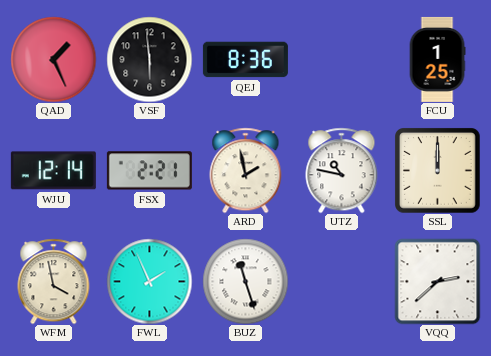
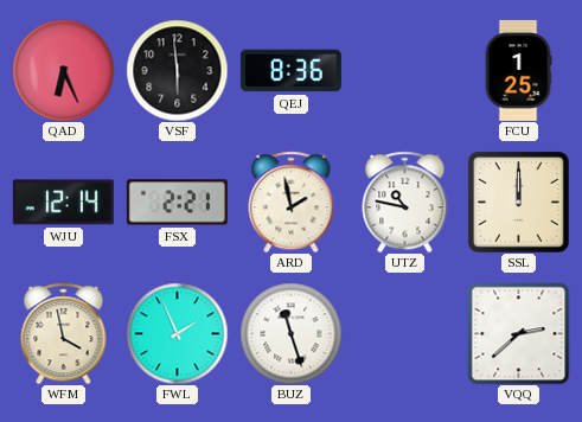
QAD: 1:26 -> 6:26 (63, 70)
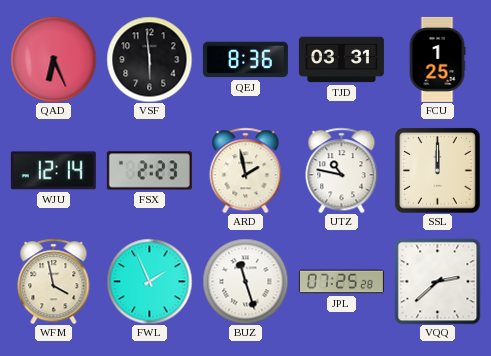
TJD: none -> 03:31 (341, 60)
FSX: 2:21 -> 2:23 (149, 171)
JPL: none -> 07:25 (341, 282)
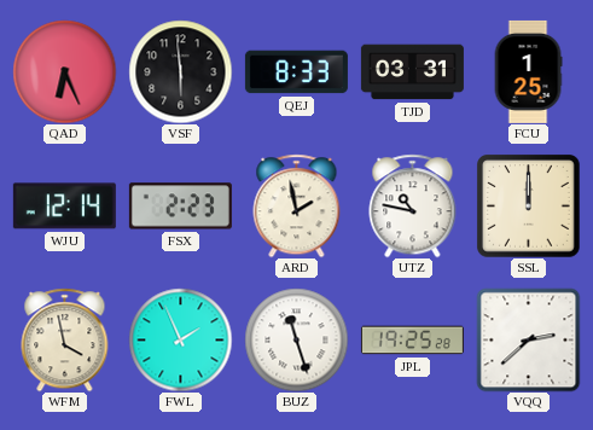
QEJ: 8:36 -> 8:33 (296, 72)
JPL: 07:25 -> 19:25 (412, 341)
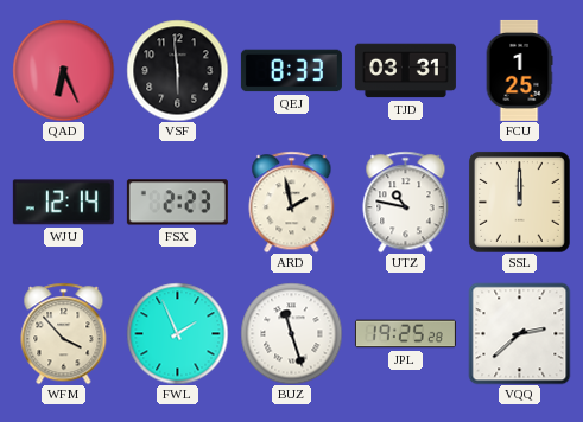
WFM: 3:58 -> 3:53 (64, 333)
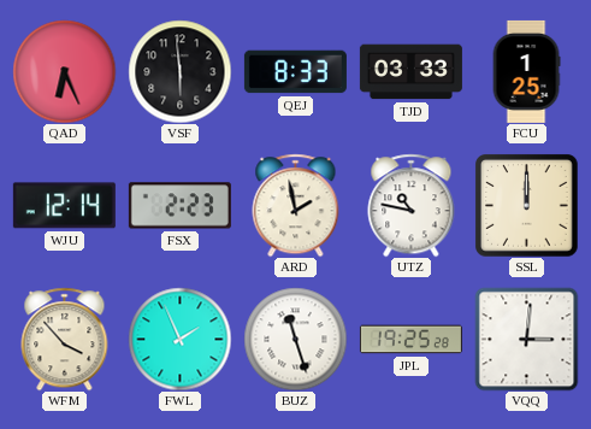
TJD: 03:31 -> 03:33 (410, 72)
VQQ: 2:38 -> 3:01 (526, 339)
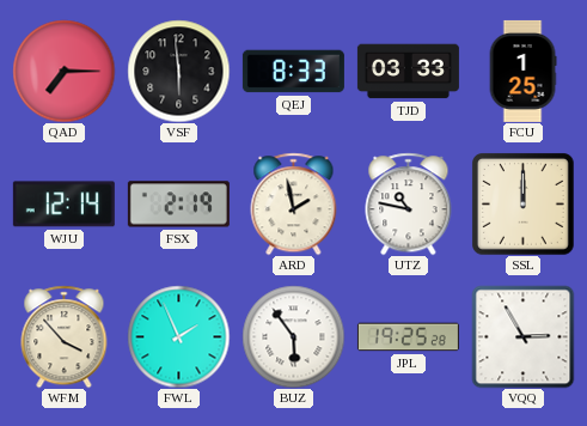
QAD: 6:26 -> 7:15 (63, 71)
FSX: 2:23 -> 2:19 (178, 205)
BUZ: 11:27 -> 5:54 (293, 336)
VQQ: 3:01 -> 2:55 (522, 336)
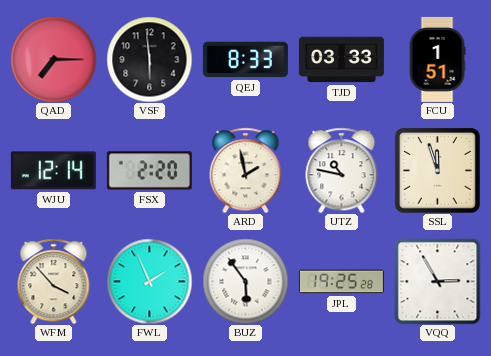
FCU: 1:25 -> 1:51 (437, 59)
FSX: 2:19 -> 2:20 (149, 171)
SSL: 12:00 -> 11:57 (438, 171)
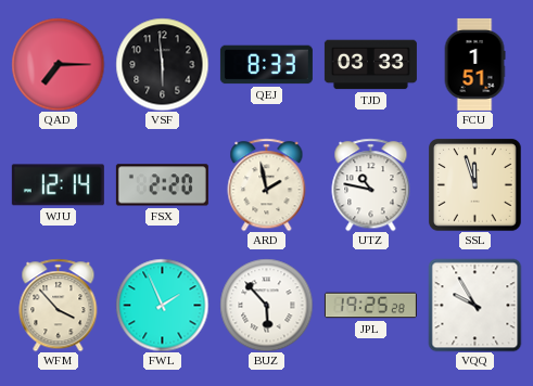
BUZ: 5:54 -> 5:53 (266, 305)
VQQ: 2:55 -> 9:55 (474, 305)
